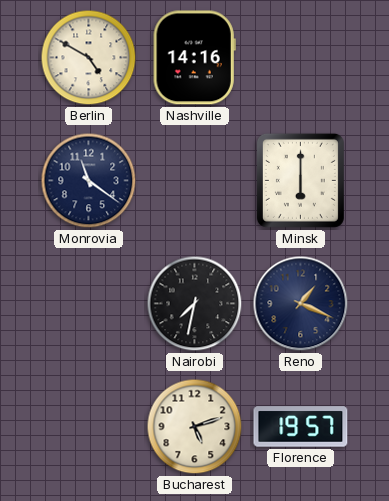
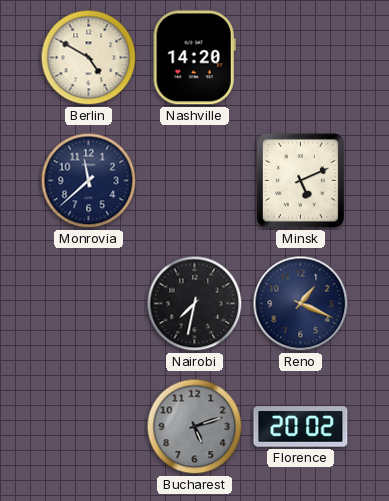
Nashville: 14:16 -> 14:20 (194, 58)
Monrovia: 11:21 -> 11:38 (89, 181)
Minsk: 6:00 -> 5:11 (300, 180)
Bucharest dial: cream -> grey (195, 427)
Florence: 19:57 -> 20:02 (301, 427)
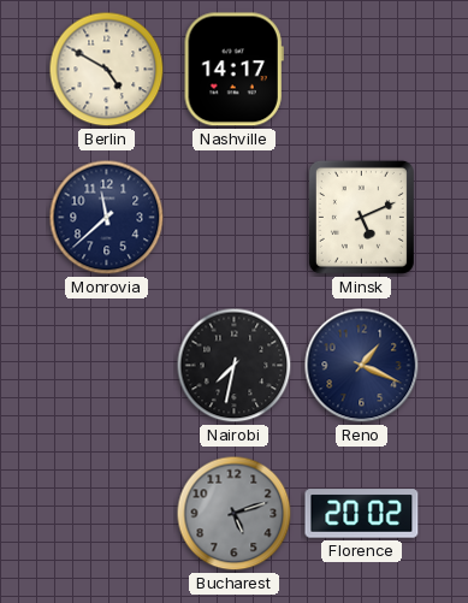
Nashville: 14:20 -> 14:17 (233, 70)
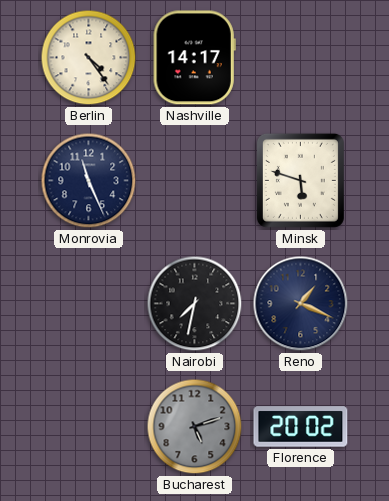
Berlin: 4:50 -> 4:24 (89, 58)
Monrovia: 11:38 -> 11:26 (89, 181)
Minsk: 5:11 -> 5:48 (300, 180)
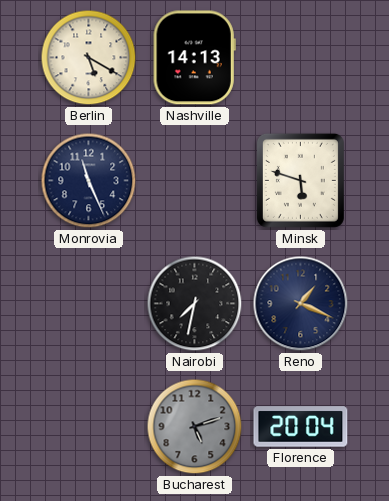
Berlin: 4:24 -> 5:20 (89, 58)
Nashville: 14:17 -> 14:13 (194, 58)
Florence: 20:02 -> 20:04 (301, 427)
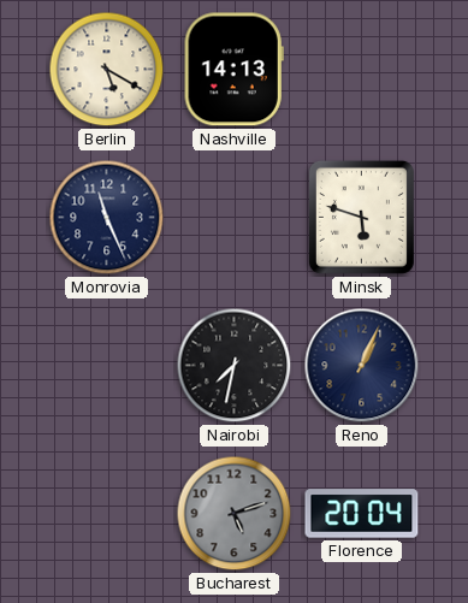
Reno: 1:19 -> 1:04 (362, 366)
